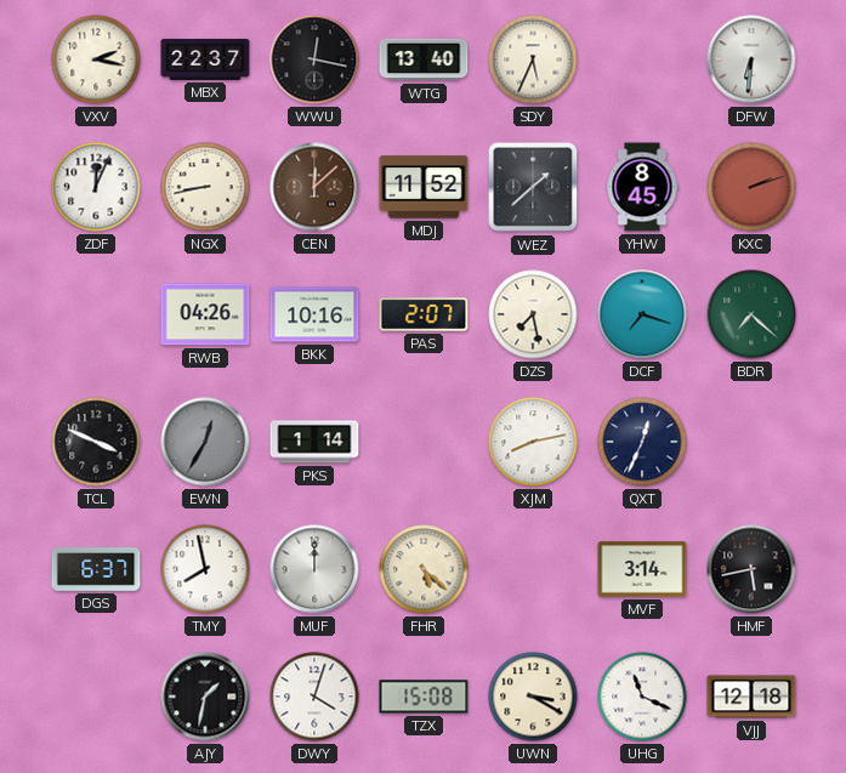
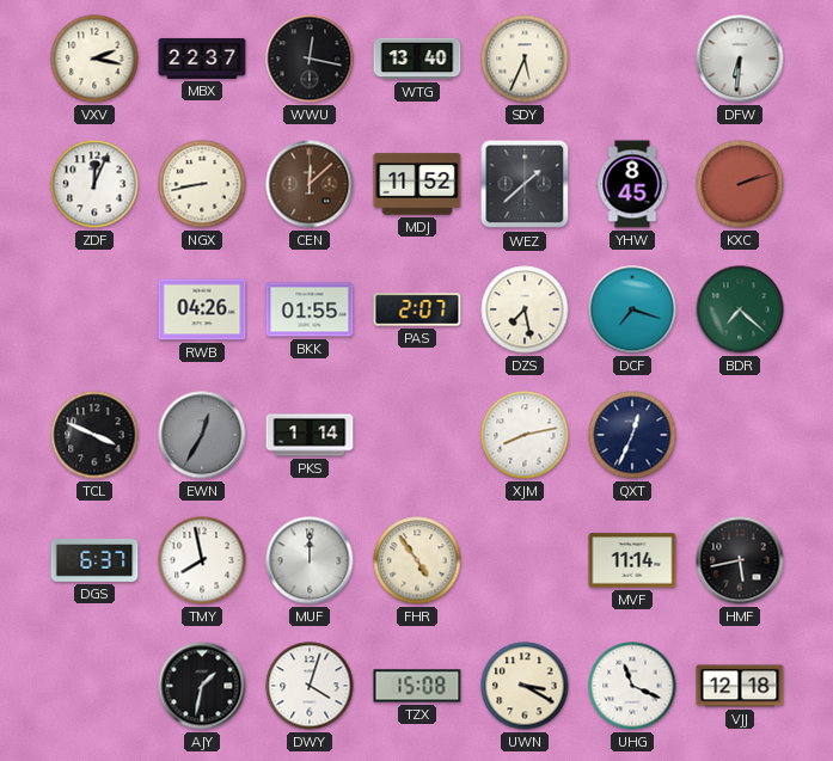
BKK: 10:16 -> 01:55 (310, 309)
FHR: 5:22 -> 4:54 (417, 560)
MVF: 3:14 -> 11:14 (632, 560)
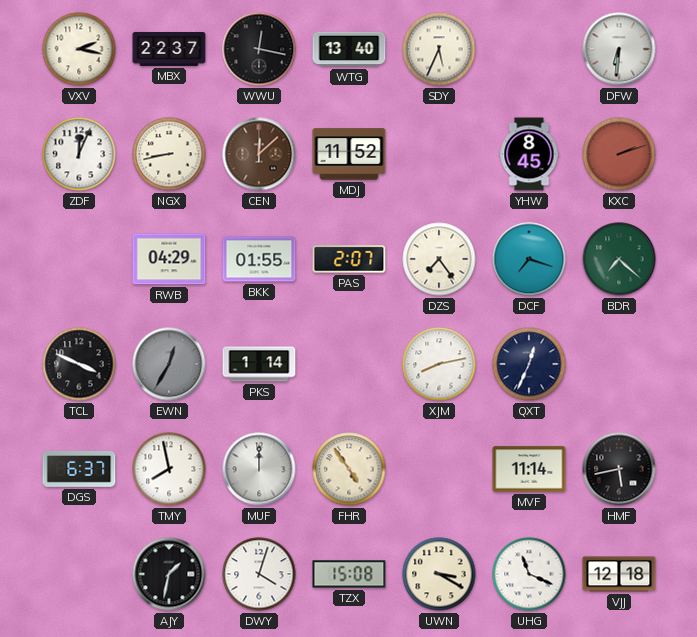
WEZ: 1:38 -> none (525, 184)
RWB: 04:26 -> 04:29 (169, 259)
DZS: 7:28 -> 7:24 (439, 259)
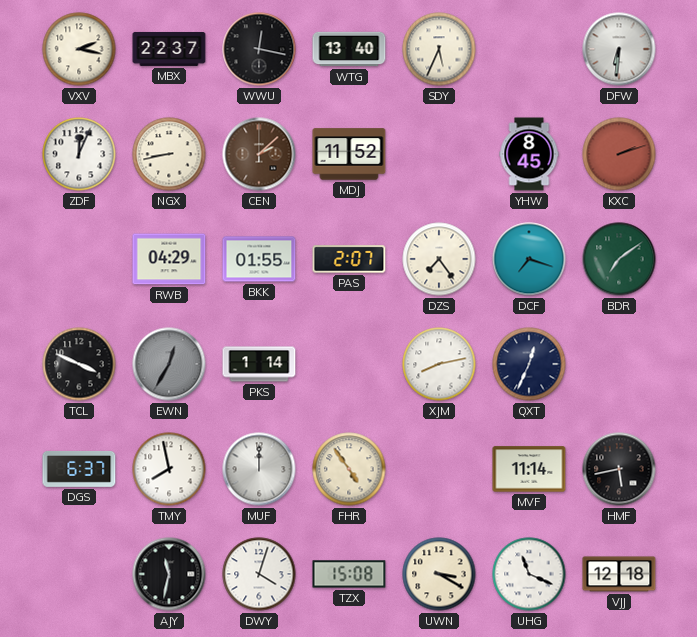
CEN: 12:08 -> 2:08 (259, 154)
BDR: 7:22 -> 7:09 (619, 259)
AJY: 1:32 -> 11:32 (169, 574)
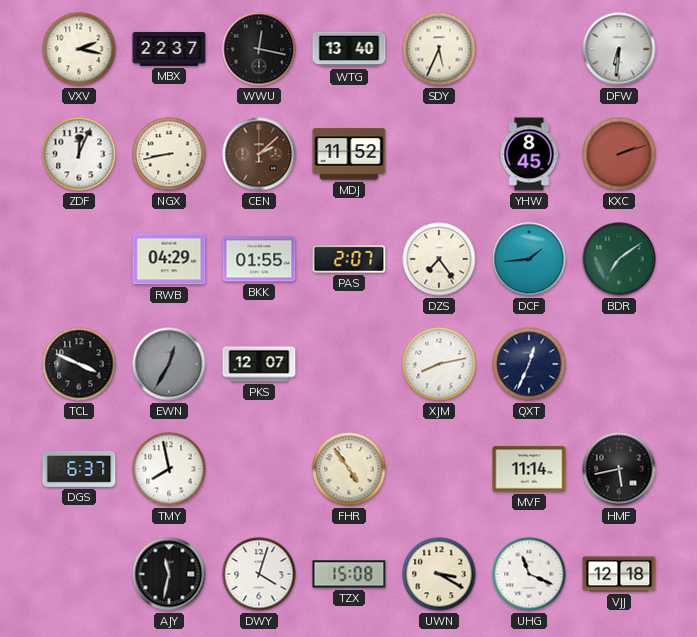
DCF: 7:18 -> 1:44 (529, 259)
PKS: 1:14 -> 12:07 (259, 364)
MUF: 12:00 -> none (259, 469)
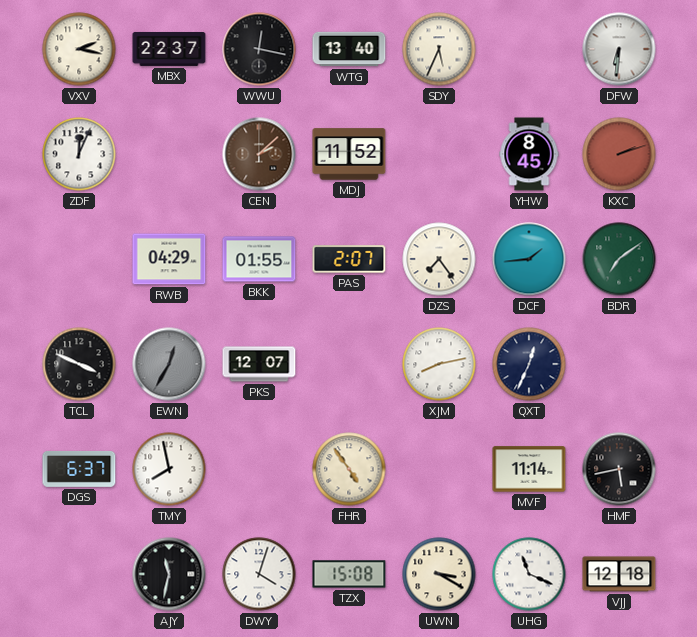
NGX: 8:43 -> none (169, 154)
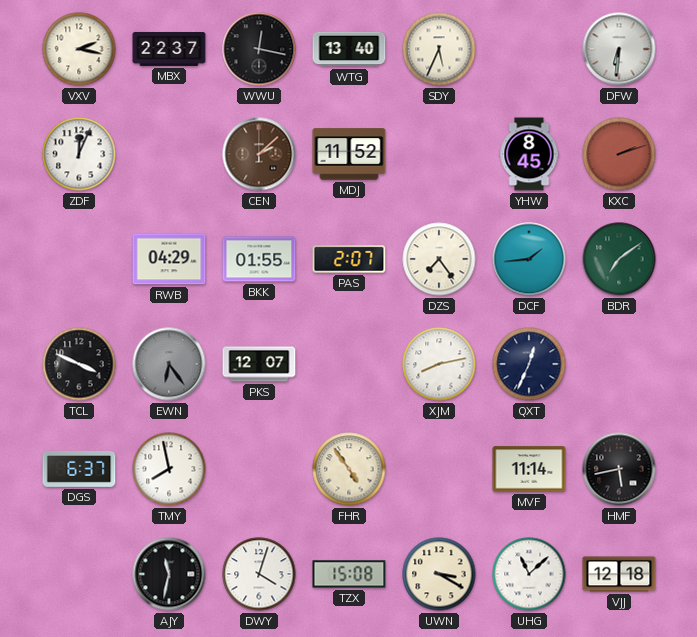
EWN: 12:35 -> 6:24 (169, 364)
UHG: 11:19 -> 11:08 (529, 574)
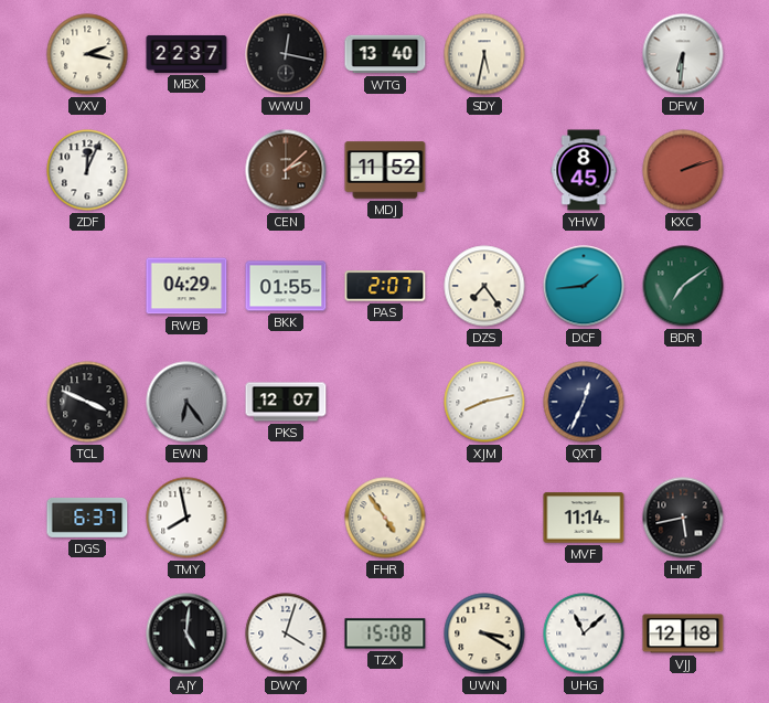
SDY: 5:34 -> 5:32 (484, 54)
AJY: 11:32 -> 5:01 (186, 633)
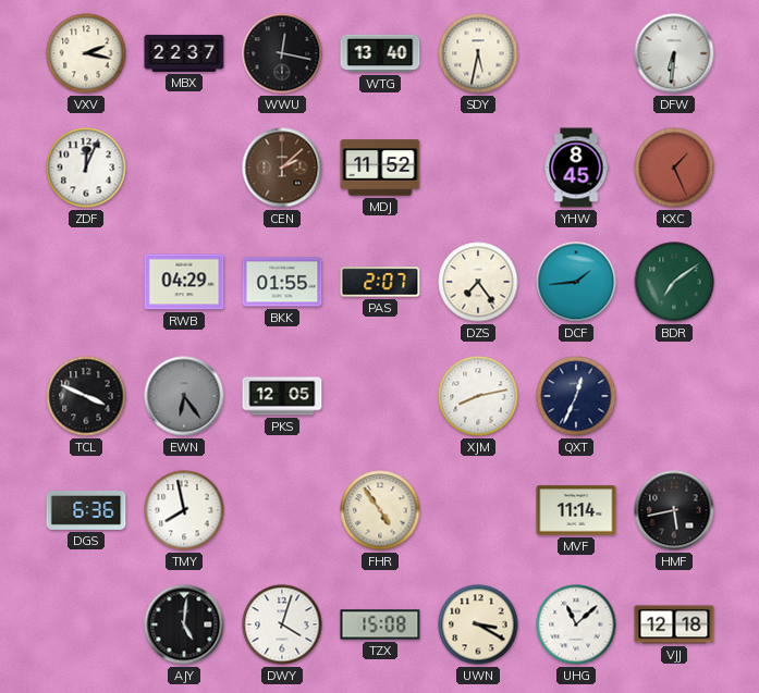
KXC: 2:12 -> 1:26 (674, 168)
PKS: 12:07 -> 12:05 (282, 396)
DGS: 6:37 -> 6:36 (86, 510)
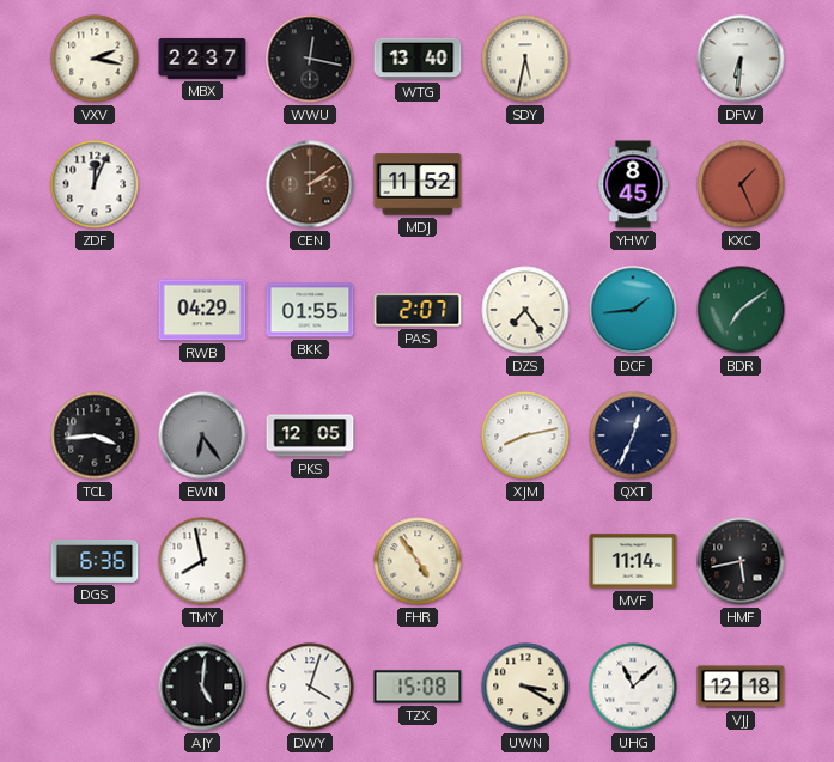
CEN: 2:08 -> 2:09 (310, 184)
TCL: 3:49 -> 3:44 (95, 435)
